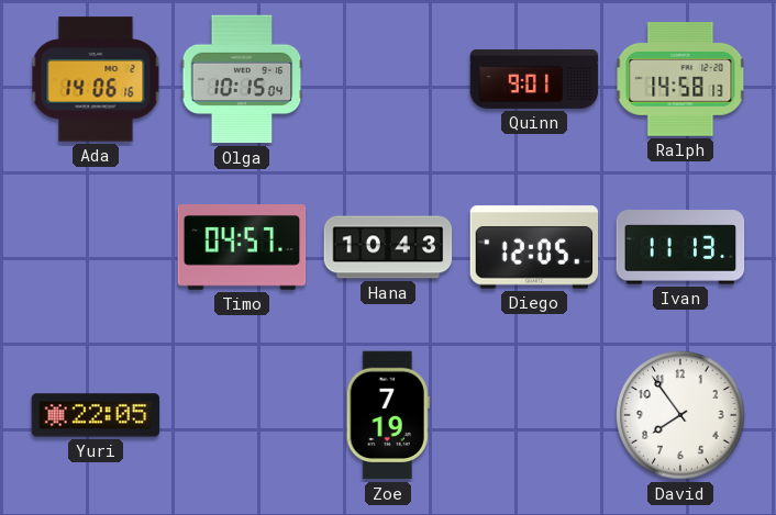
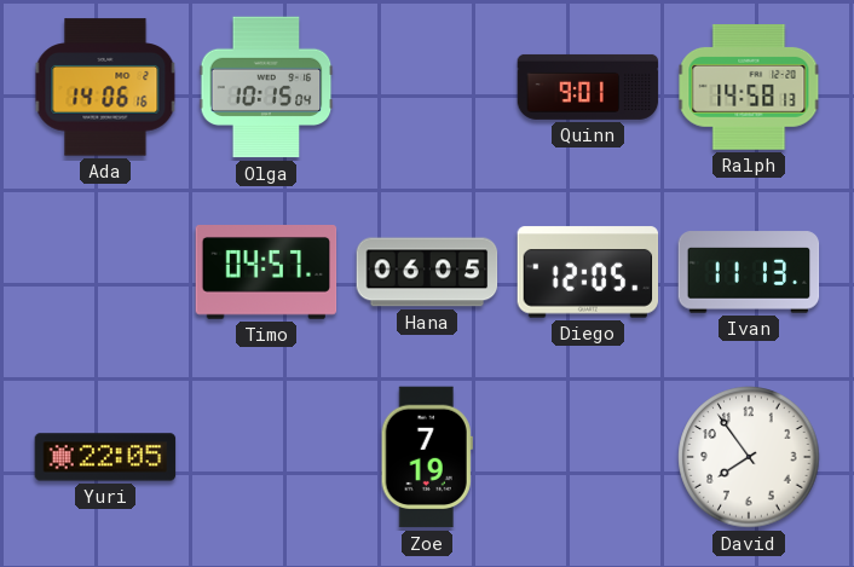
Hana: 10:43 -> 06:05 (427, 272)
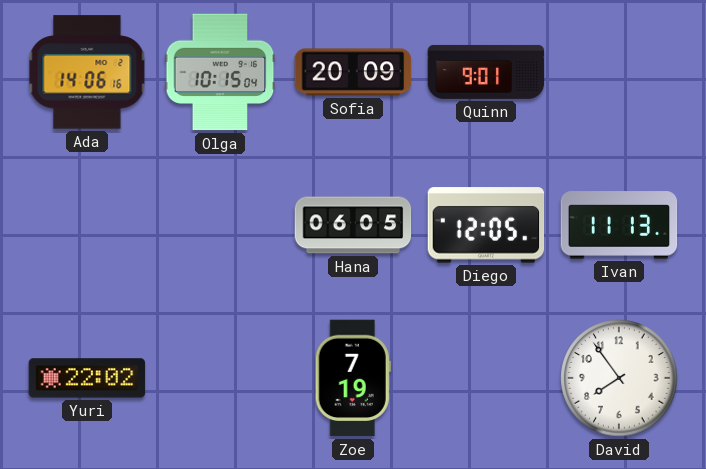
Sofia: none -> 20:09 (353, 72)
Ralph: 14:58 -> none (749, 88)
Timo: 04:57 -> none (266, 273)
Yuri: 22:05 -> 22:02 (87, 378)
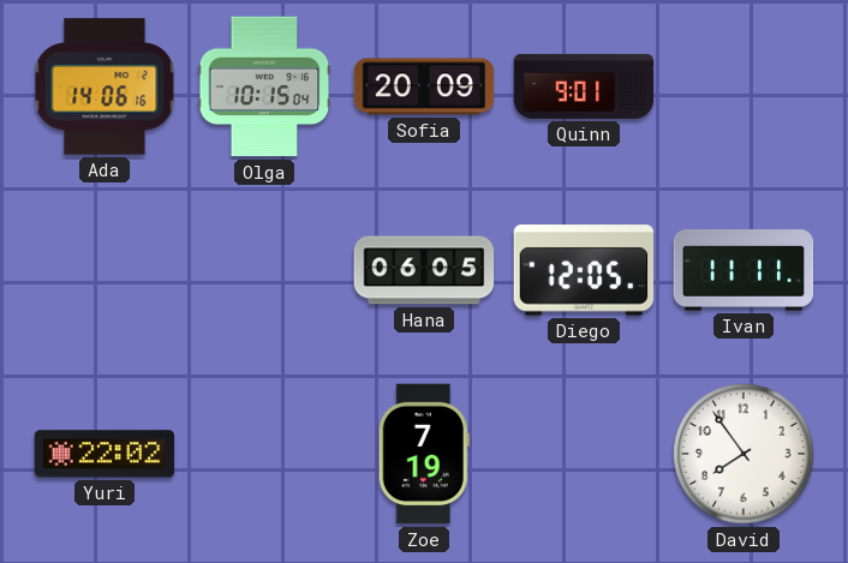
Ivan: 11:13 -> 11:11 (744, 270)
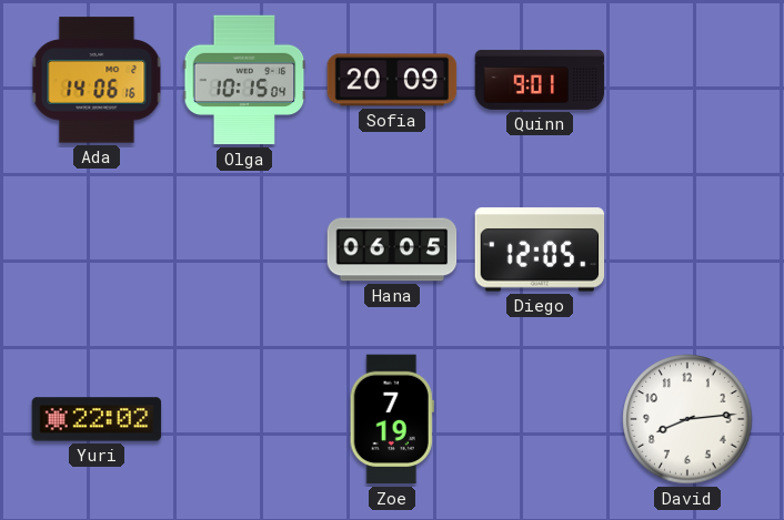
Ivan: 11:11 -> none (744, 270)
David: 7:54 -> 8:14 (687, 419)
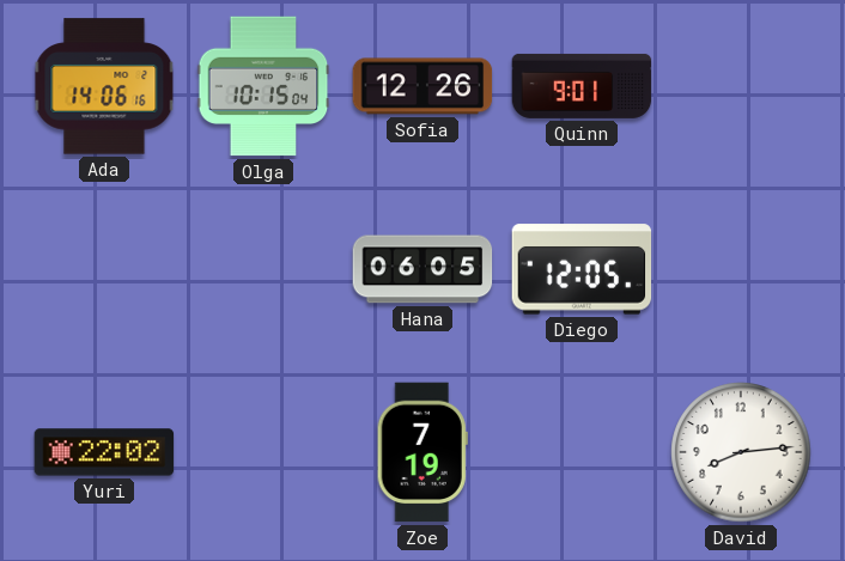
Sofia: 20:09 -> 12:26 (423, 86)
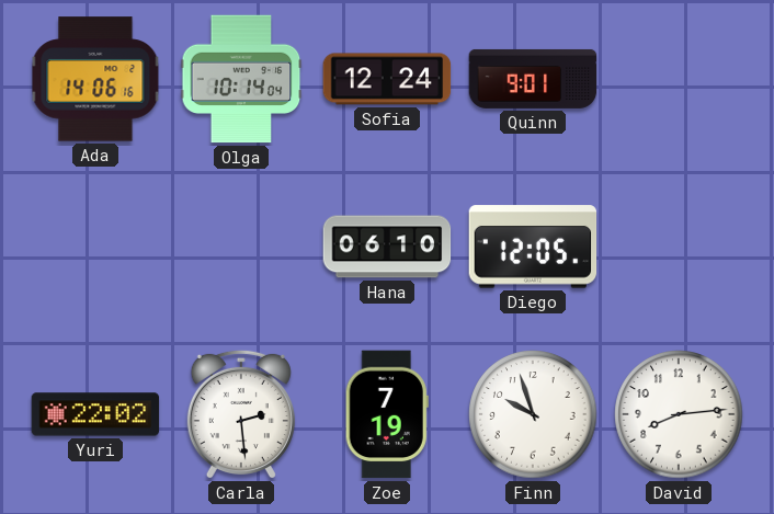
Olga: 10:15 -> 10:14 (241, 79)
Sofia: 12:26 -> 12:24 (387, 79)
Hana: 06:05 -> 06:10 (387, 247)
Carla: none -> 2:29 (241, 414)
Finn: none -> 9:57 (533, 414)
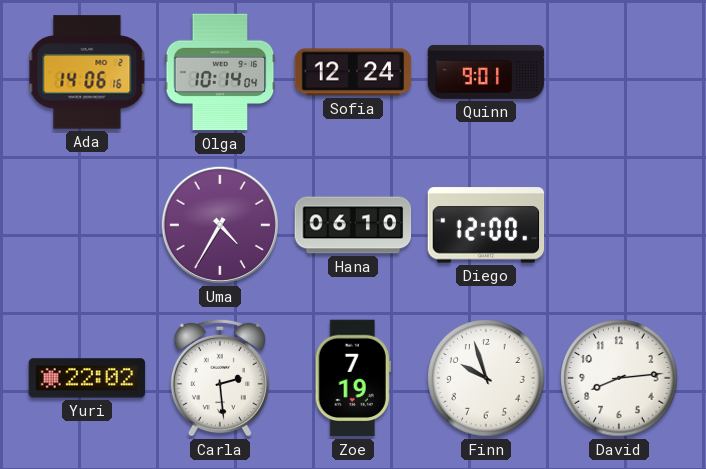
Uma: none -> 4:35 (220, 225)
Diego: 12:05 -> 12:00 (486, 225)
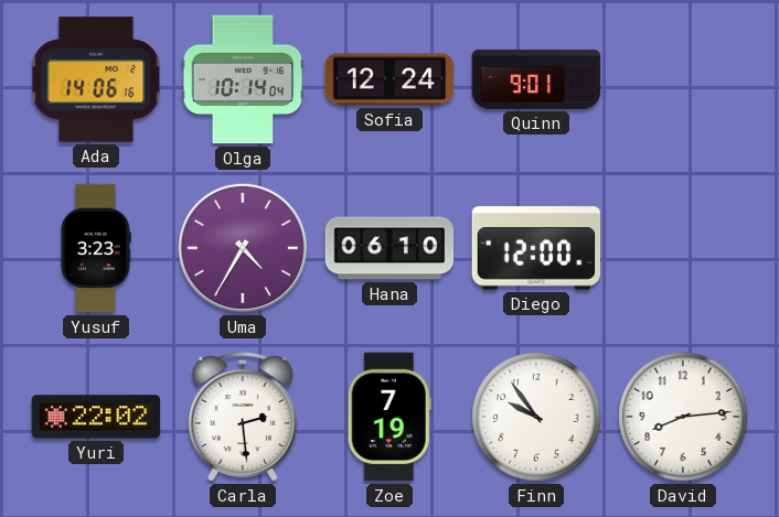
Yusuf: none -> 3:23 (96, 248)
Finn: 9:57 -> 9:54 (536, 417)
